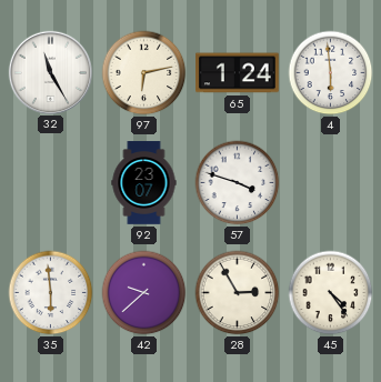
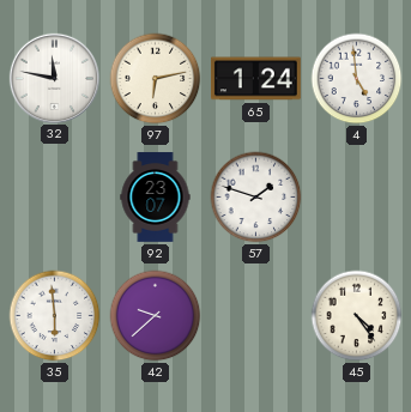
32: 11:25 -> 11:47 (54, 78)
4: 5:59 -> 4:59 (357, 79)
57: 3:48 -> 1:48 (256, 198)
28: 2:55 -> none (238, 293)
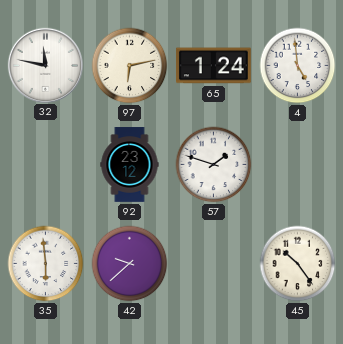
92: 23:07 -> 23:12 (130, 165)
45: 4:24 -> 10:24 (298, 264)
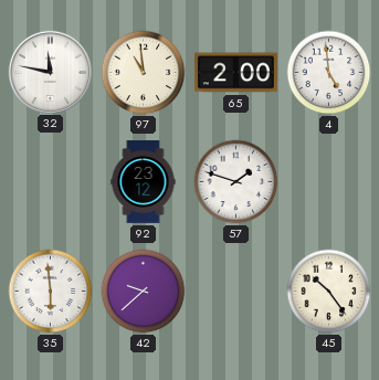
97: 6:13 -> 10:59 (144, 73)
65: 1:24 -> 2:00 (236, 73)
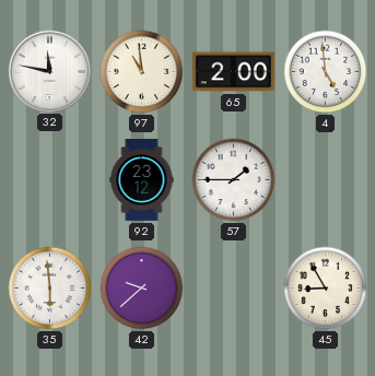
57: 1:48 -> 1:45 (234, 180)
45: 10:24 -> 8:55 (326, 289)
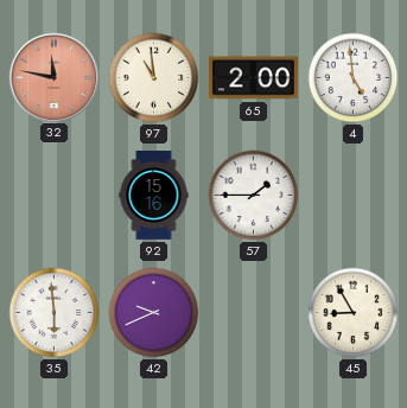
32 dial: white -> salmon (53, 77)
92: 23:12 -> 15:16 (154, 196)
42: 9:38 -> 9:41 (154, 313)
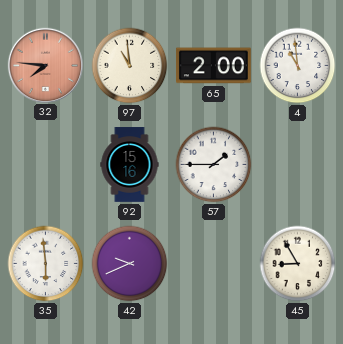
32: 11:47 -> 7:46 (45, 65)
4: 4:59 -> 10:59 (298, 66)
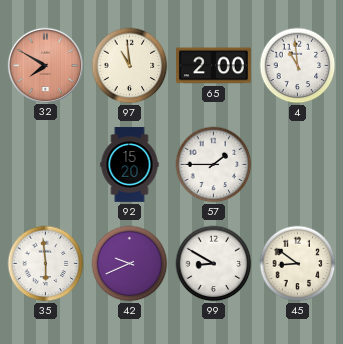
32: 7:46 -> 7:50 (45, 65)
92: 15:16 -> 15:20 (130, 165)
99: none -> 8:50 (214, 264)
45: 8:55 -> 8:51 (298, 264)
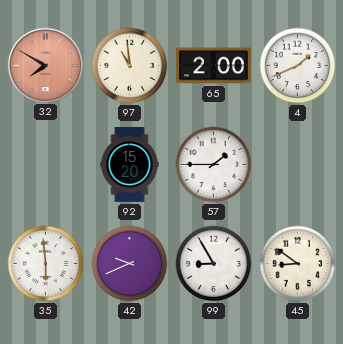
4: 10:59 -> 1:41 (298, 66)
99: 8:50 -> 8:55 (214, 264)
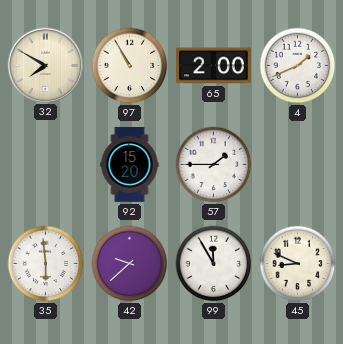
32 dial: salmon -> cream (45, 65)
97: 10:59 -> 10:55 (130, 66)
42: 9:41 -> 9:38 (130, 264)
99: 8:55 -> 11:55 (214, 264)
45: 8:51 -> 8:49 (298, 264)
